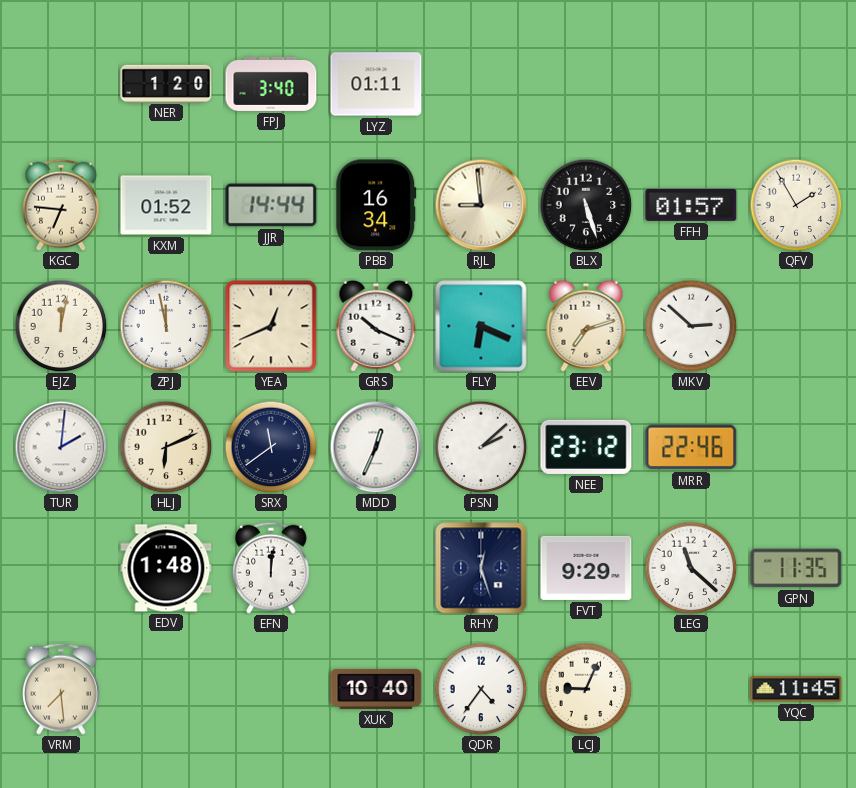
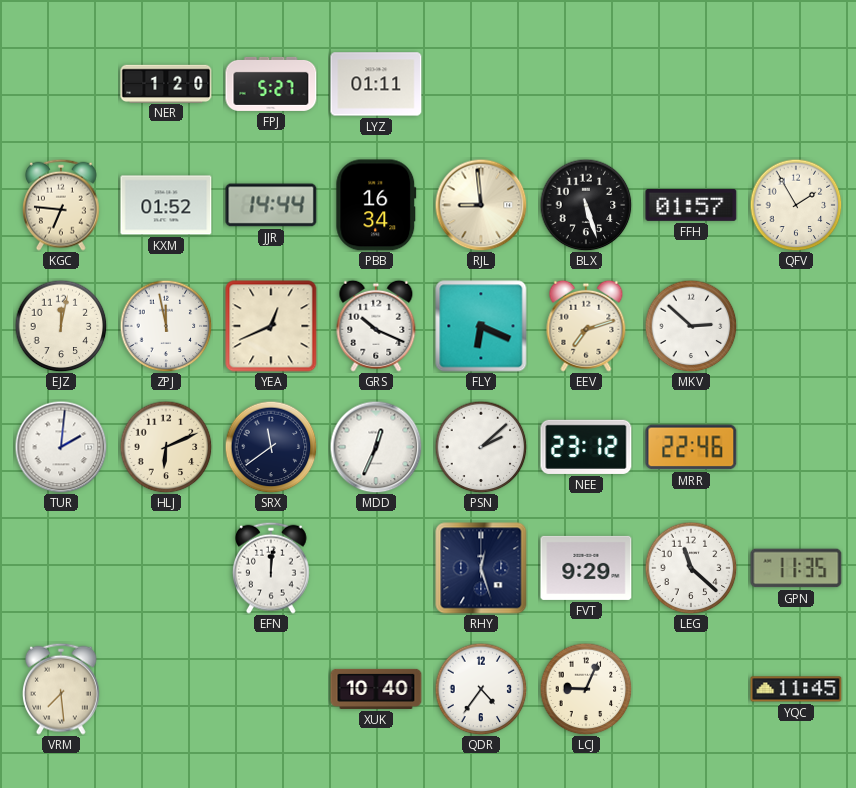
FPJ: 3:40 -> 5:27 (271, 84)
EDV: 1:48 -> none (166, 568)
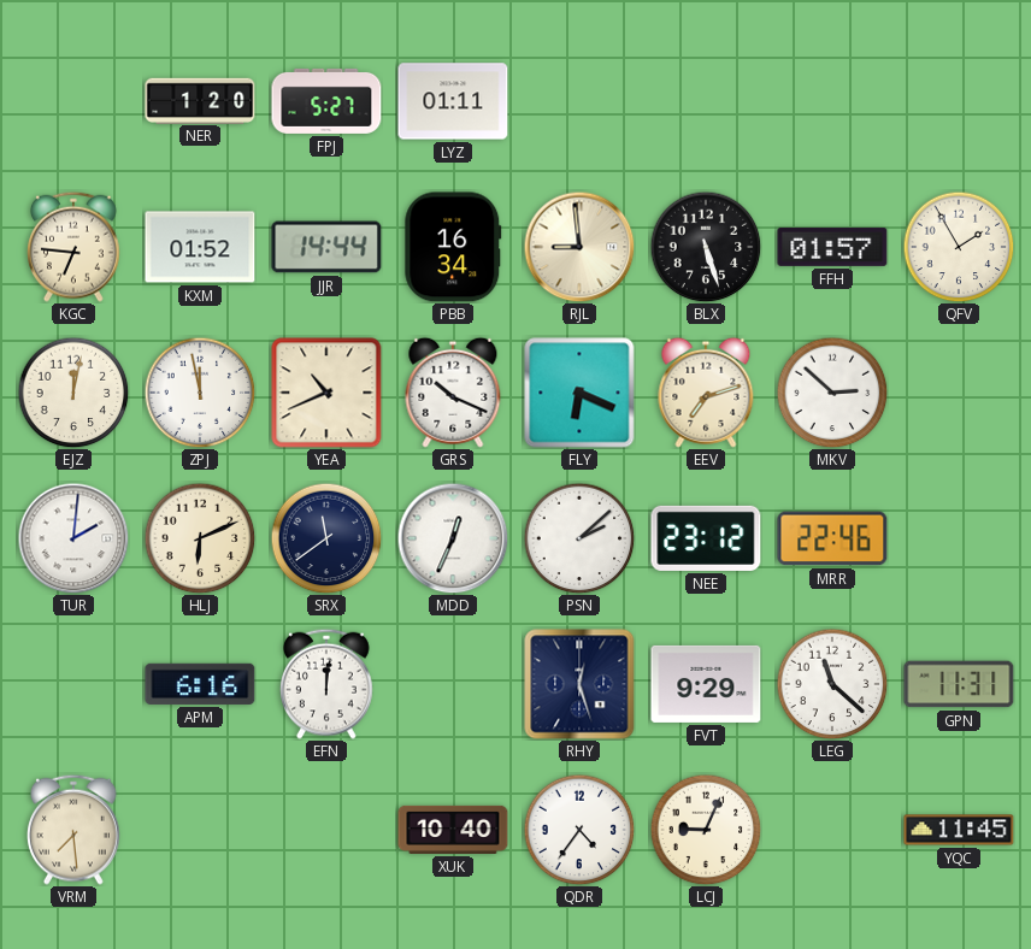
YEA: 12:41 -> 10:41 (326, 393)
APM: none -> 6:16 (200, 684)
GPN: 11:35 -> 11:31 (959, 684)
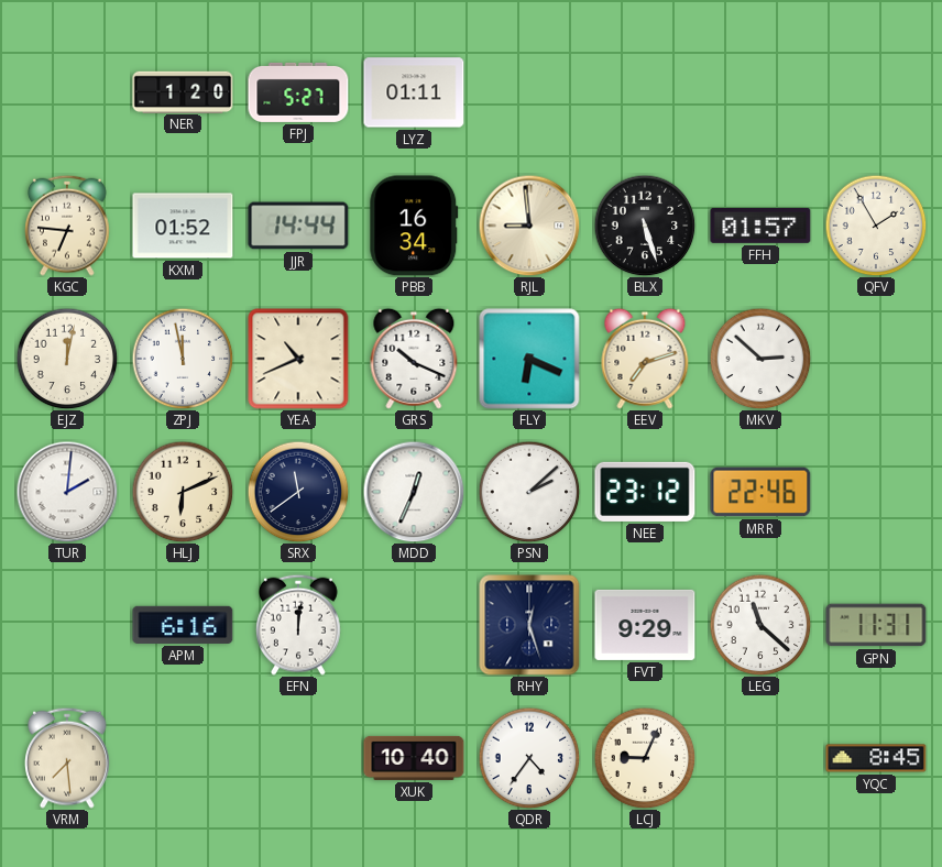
YQC: 11:45 -> 8:45 (876, 758)
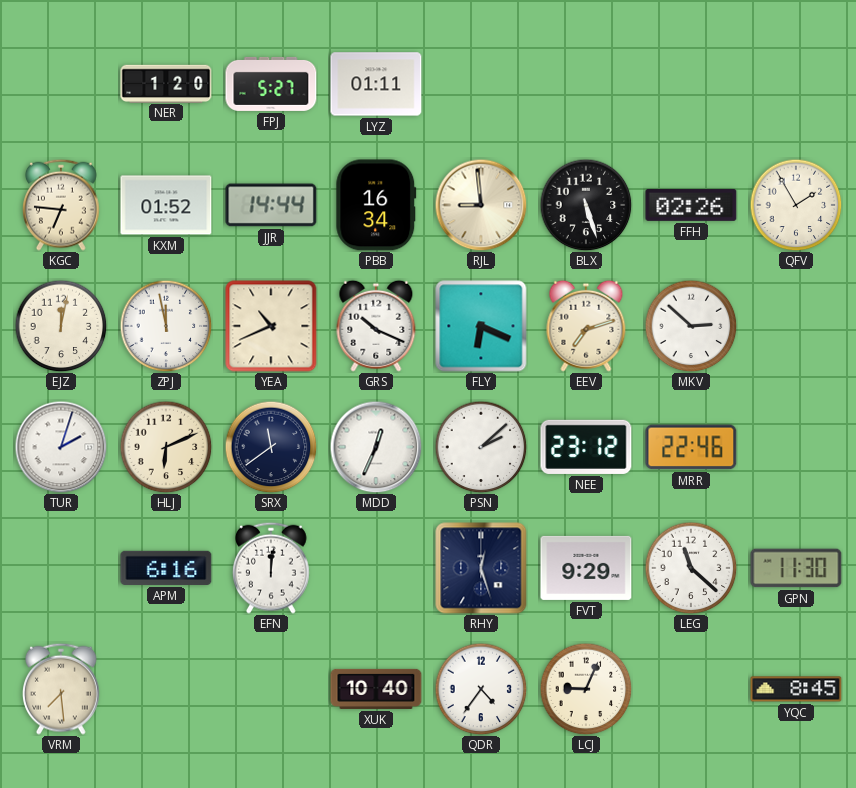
FFH: 01:57 -> 02:26 (691, 205)
TUR: 2:01 -> 2:03 (61, 447)
GPN: 11:31 -> 11:30 (796, 568)
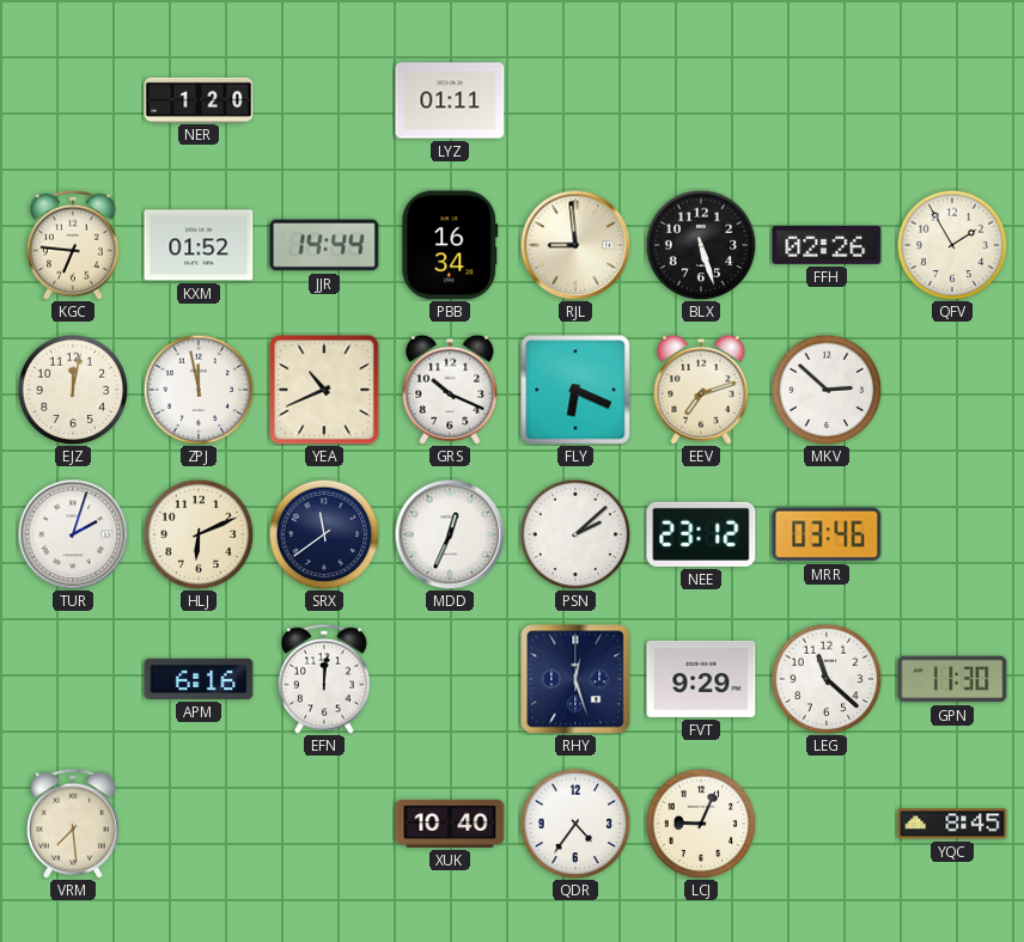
FPJ: 5:27 -> none (271, 84)
MRR: 22:46 -> 03:46 (827, 534)
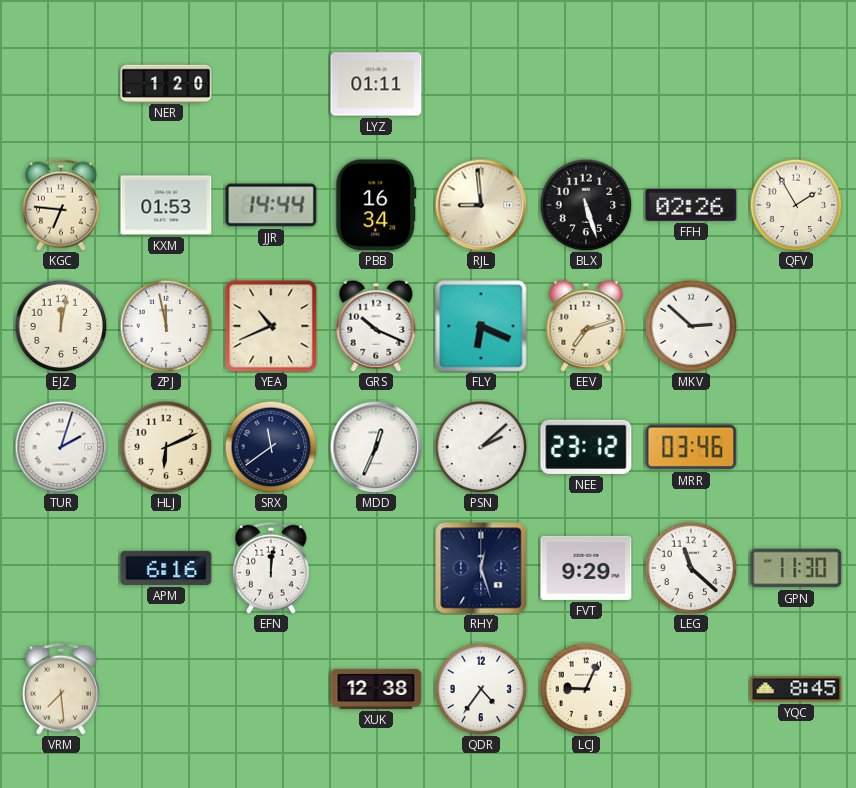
KXM: 01:52 -> 01:53 (166, 205)
XUK: 10:40 -> 12:38 (376, 689)
